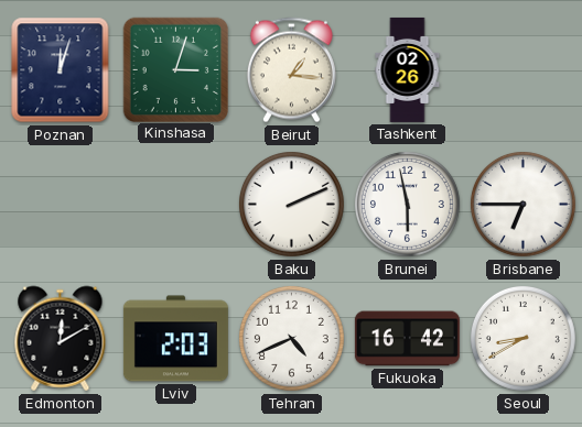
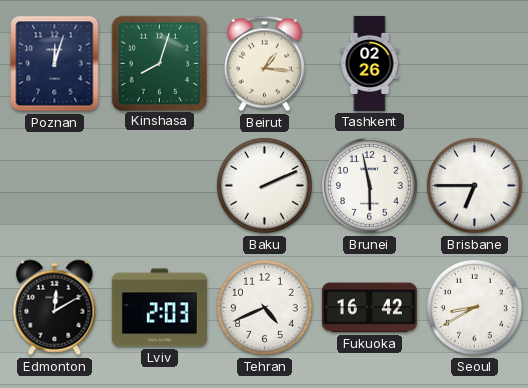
Kinshasa: 3:03 -> 8:03 (159, 63)
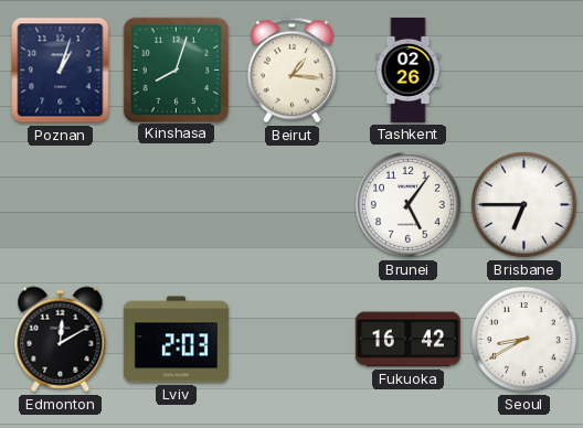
Poznan: 12:03 -> 1:03 (61, 71)
Baku: 2:11 -> none (264, 185)
Brunei: 5:58 -> 5:06 (407, 204)
Tehran: 4:41 -> none (264, 307)
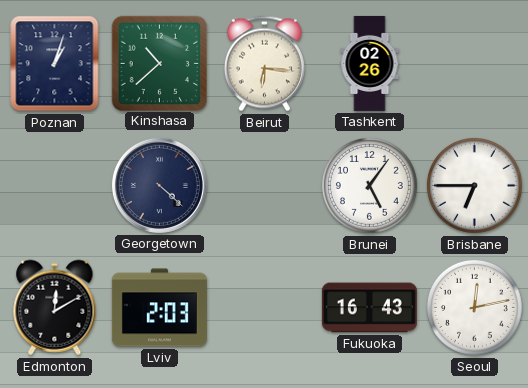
Kinshasa: 8:03 -> 10:38 (159, 63)
Beirut: 1:16 -> 6:16 (264, 64)
Georgetown: none -> 4:22 (159, 185)
Fukuoka: 16:42 -> 16:43 (369, 308)
Seoul: 8:40 -> 12:13 (474, 307)
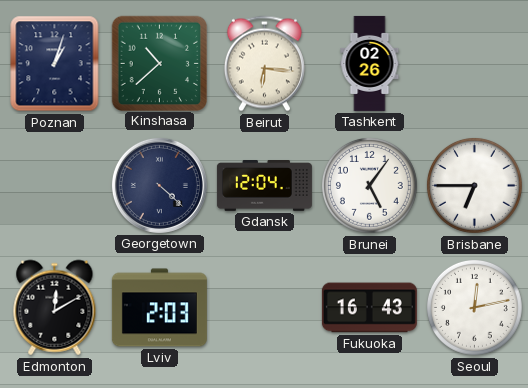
Gdansk: none -> 12:04 (264, 186)
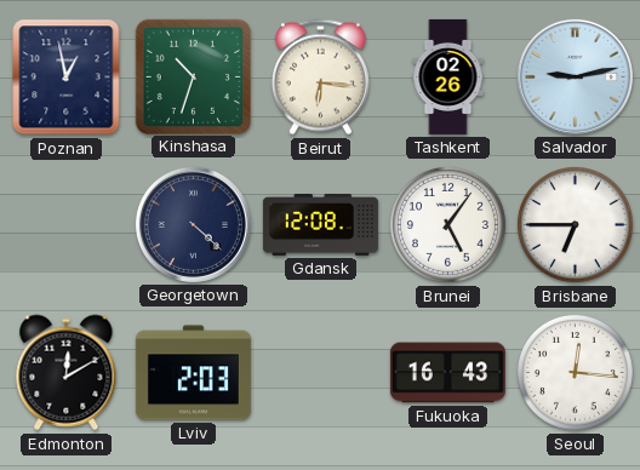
Poznan: 1:03 -> 12:58 (67, 78)
Kinshasa: 10:38 -> 10:33 (193, 76)
Salvador: none -> 9:13 (575, 76)
Gdansk: 12:04 -> 12:08 (320, 225)
Seoul: 12:13 -> 12:16 (575, 372)
